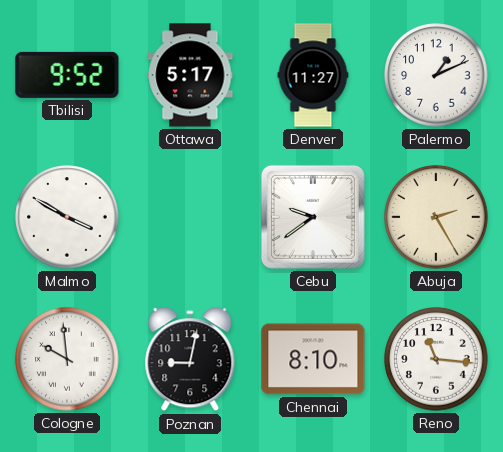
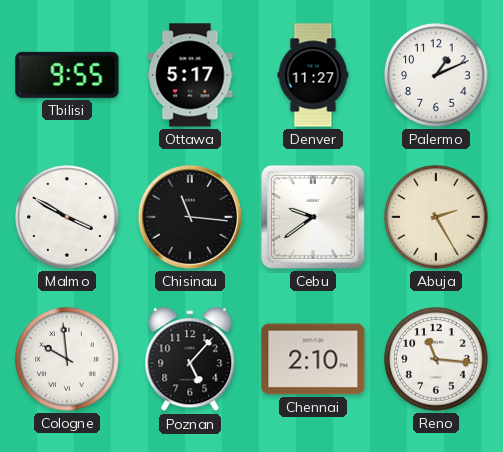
Tbilisi: 9:52 -> 9:55 (67, 75)
Chisinau: none -> 11:16 (190, 217)
Poznan: 9:02 -> 5:07 (190, 360)
Chennai: 8:10 -> 2:10 (313, 359)
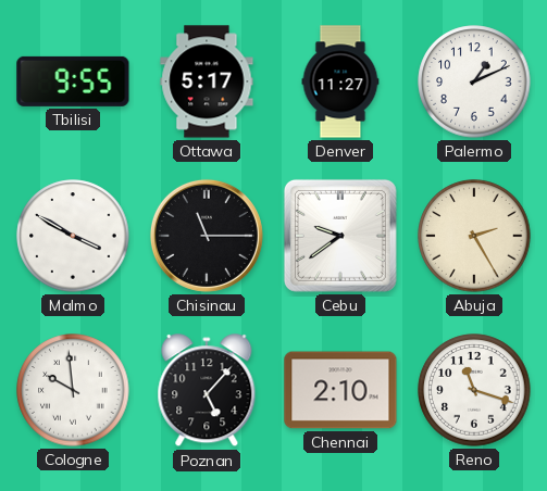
Chisinau: 11:16 -> 11:15 (207, 236)
Reno: 11:16 -> 11:18 (474, 390)
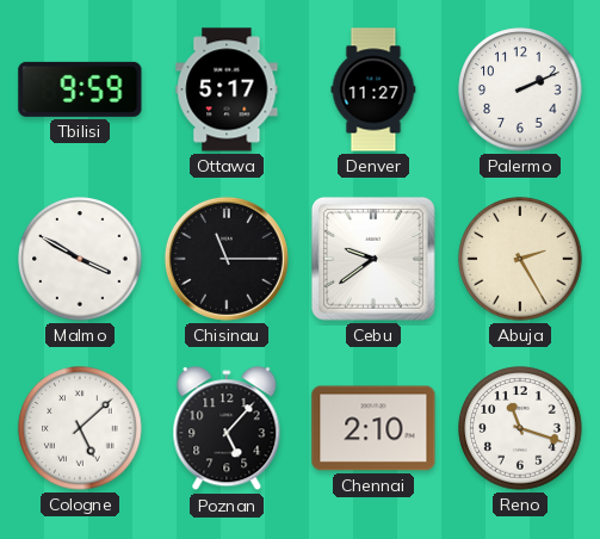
Tbilisi: 9:55 -> 9:59 (80, 89)
Palermo: 1:11 -> 2:11 (520, 89)
Cologne: 9:59 -> 5:08 (80, 428)
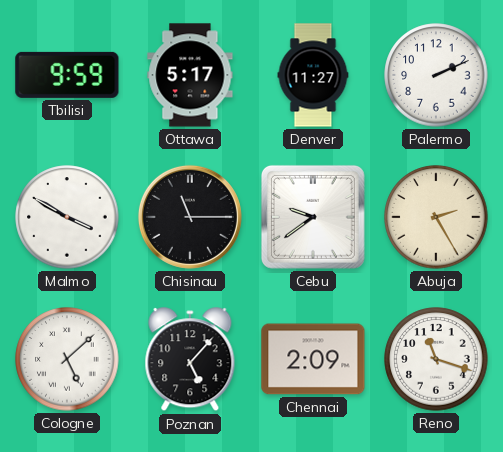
Chennai: 2:10 -> 2:09 (313, 359)
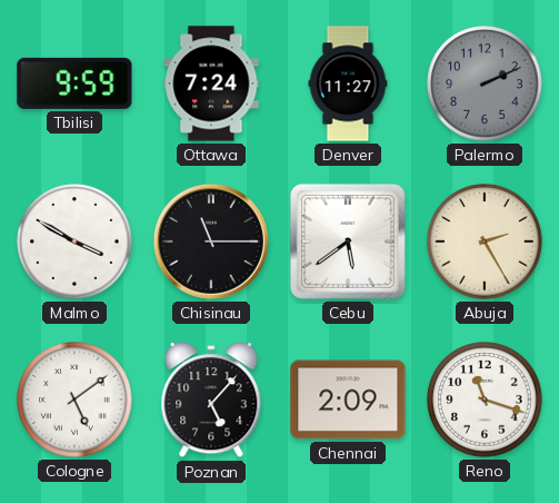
Ottawa: 5:17 -> 7:24 (211, 83)
Palermo dial: white -> grey (485, 83)
Cebu: 9:39 -> 5:39 (348, 241)
Cologne: 5:08 -> 5:09 (74, 400)
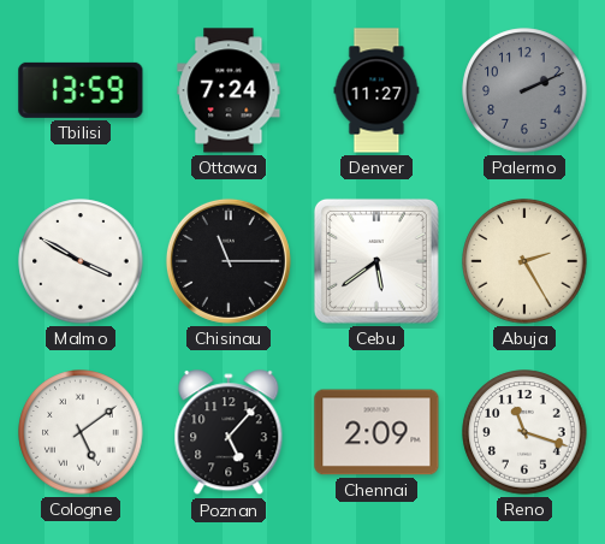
Tbilisi: 9:59 -> 13:59 (81, 90)
